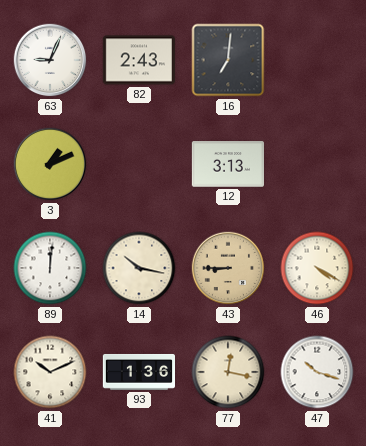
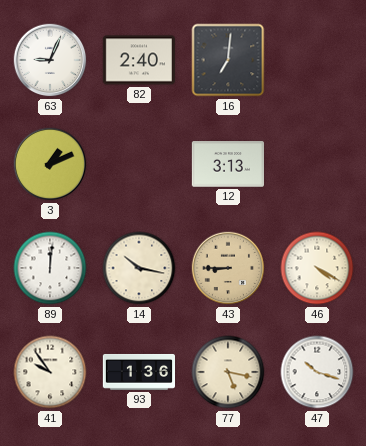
82: 2:43 -> 2:40 (138, 60)
41: 10:11 -> 9:54 (50, 372)
77: 12:17 -> 5:17 (228, 372)
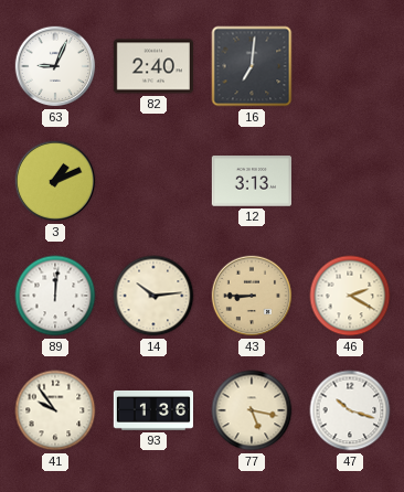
14: 10:17 -> 10:14 (153, 296)
46: 4:20 -> 2:20 (350, 296)
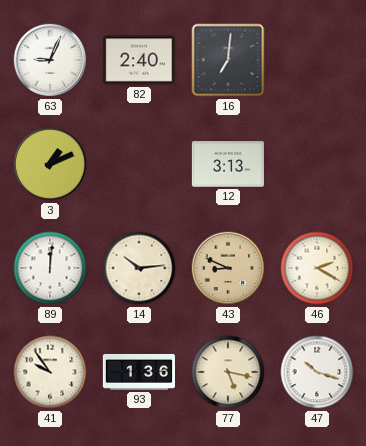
43: 8:45 -> 8:49 (228, 268)
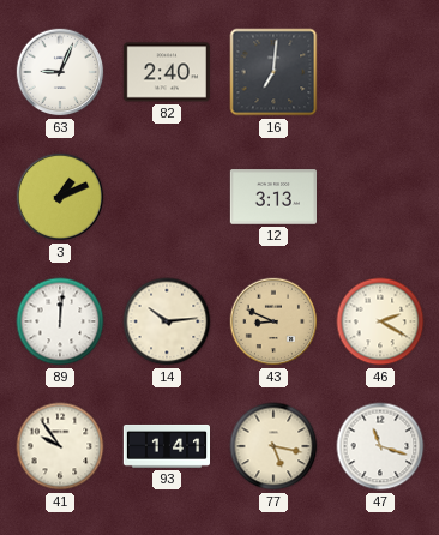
93: 1:36 -> 1:41 (166, 446)
47: 10:18 -> 11:18 (380, 446)
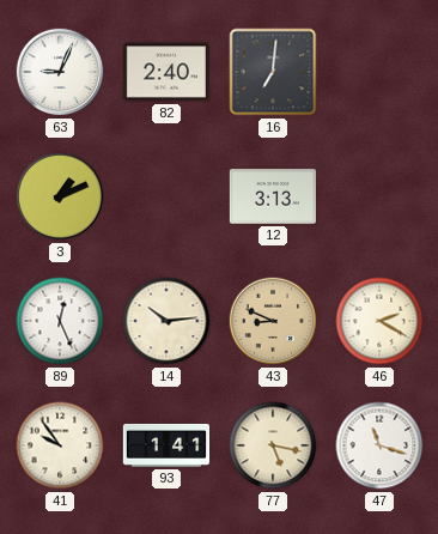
89: 12:01 -> 12:26 (60, 321)
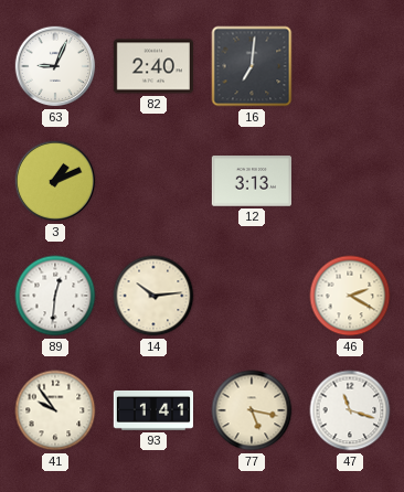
89: 12:26 -> 12:31 (55, 296)
43: 8:49 -> none (273, 321)
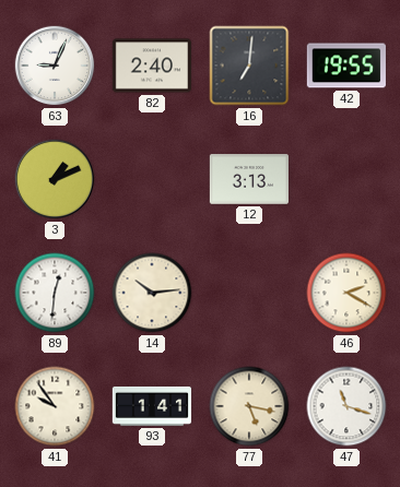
42: none -> 19:55 (346, 66)
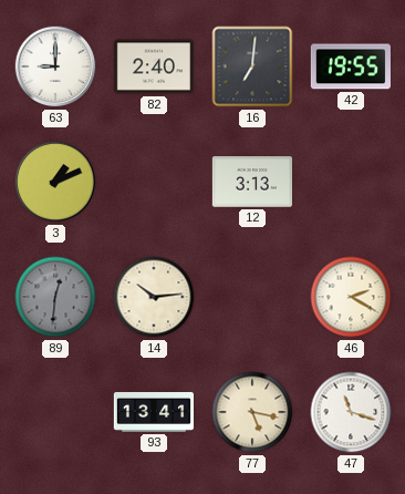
63: 9:04 -> 9:00 (55, 66)
89 dial: white -> grey (55, 297)
41: 9:54 -> none (55, 406)
93: 1:41 -> 13:41 (153, 412)
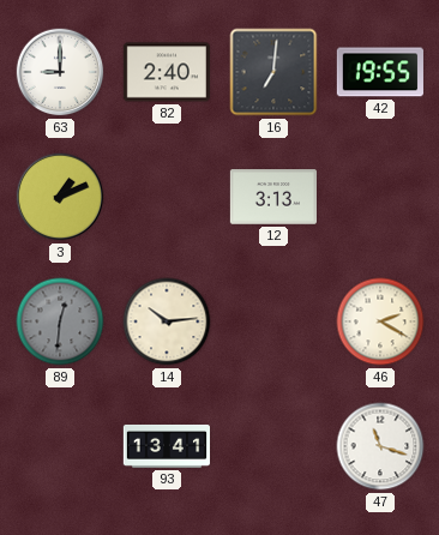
77: 5:17 -> none (252, 412)
